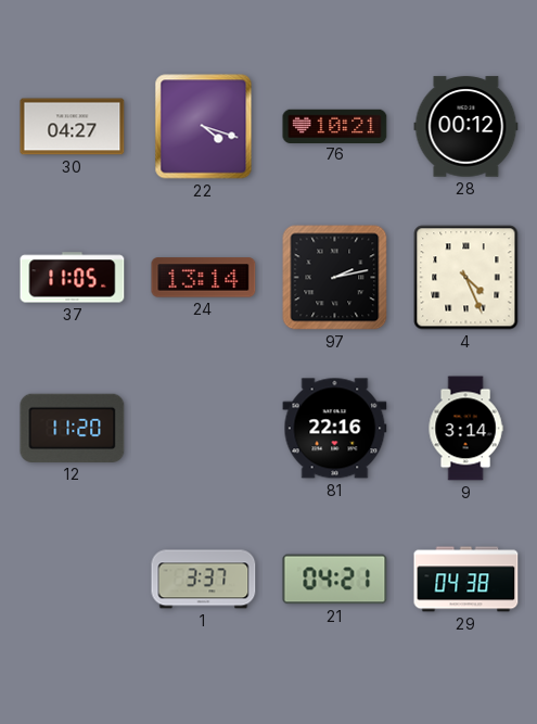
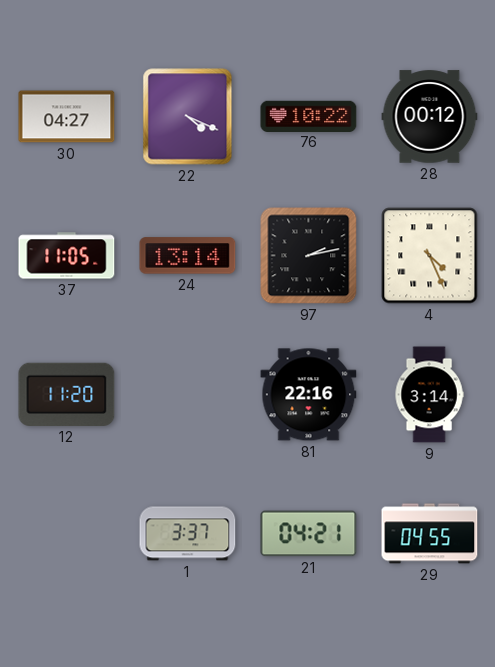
22: 4:18 -> 4:19 (188, 117)
76: 10:21 -> 10:22 (309, 116)
29: 04:38 -> 04:55 (430, 534)
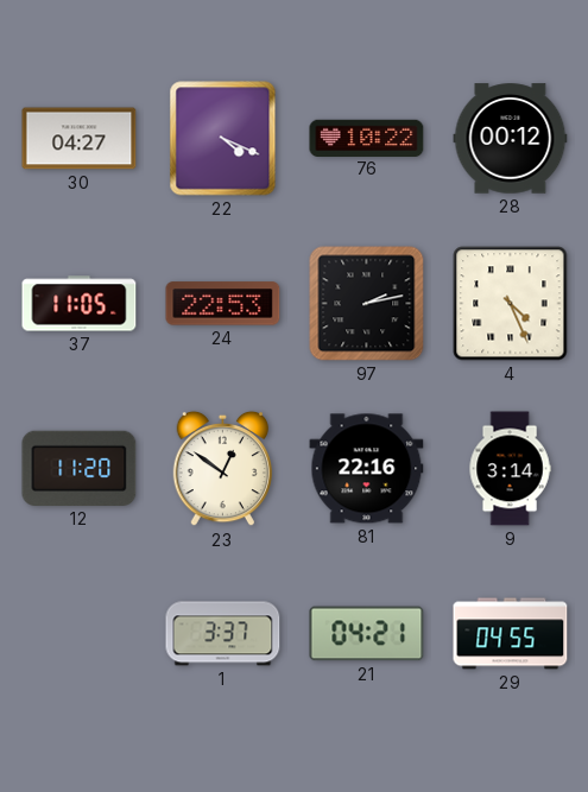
24: 13:14 -> 22:53 (223, 304)
23: none -> 12:51 (222, 469)
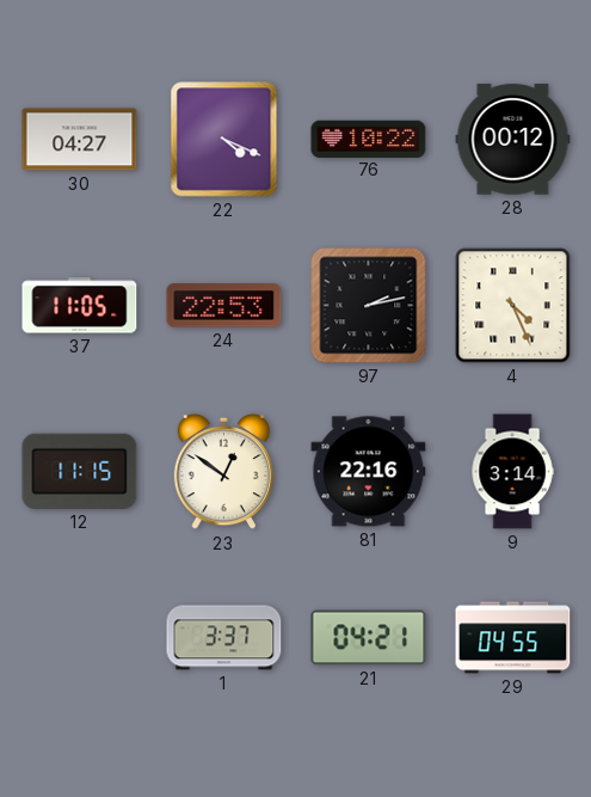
12: 11:20 -> 11:15 (80, 471)
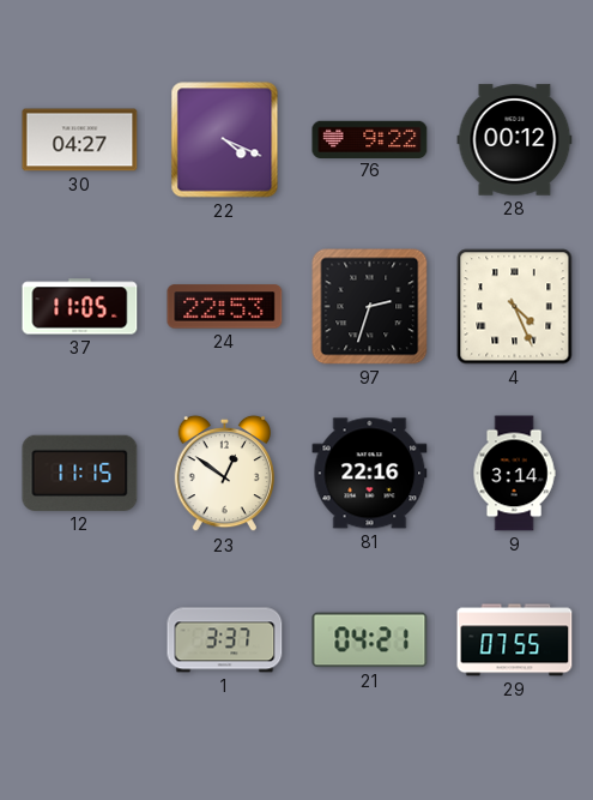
76: 10:22 -> 9:22 (370, 139)
97: 2:13 -> 2:33 (370, 307)
29: 04:55 -> 07:55 (515, 640)
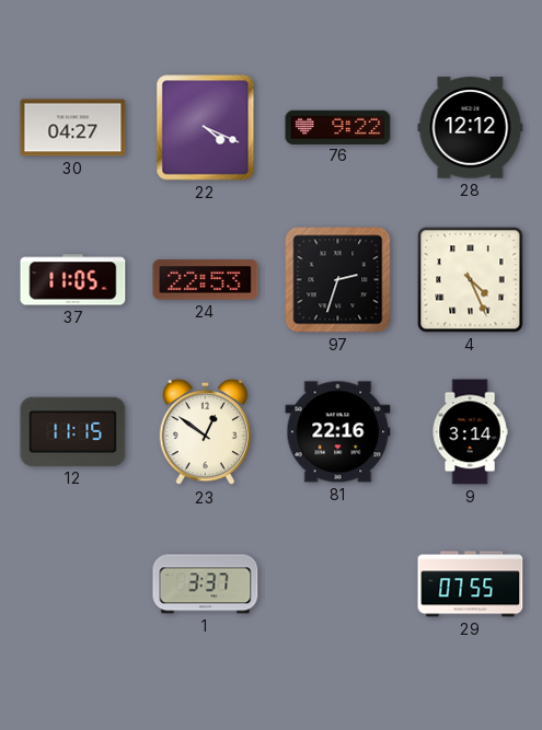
28: 00:12 -> 12:12 (471, 128)
21: 04:21 -> none (370, 640)
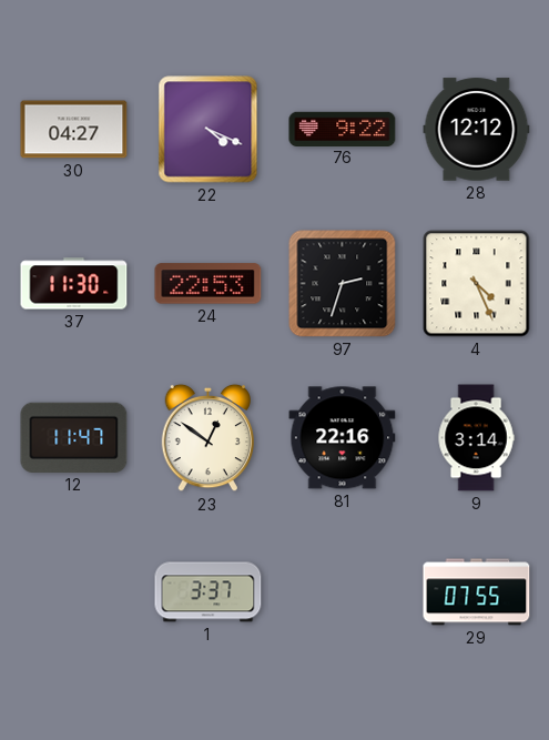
37: 11:05 -> 11:30 (74, 284)
12: 11:15 -> 11:47 (74, 437)
